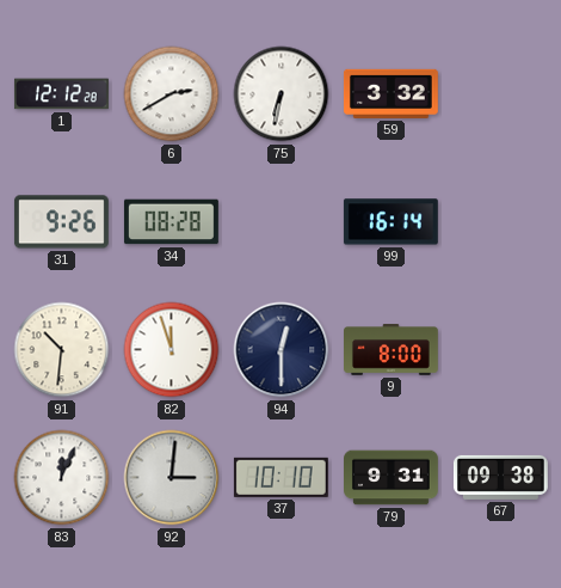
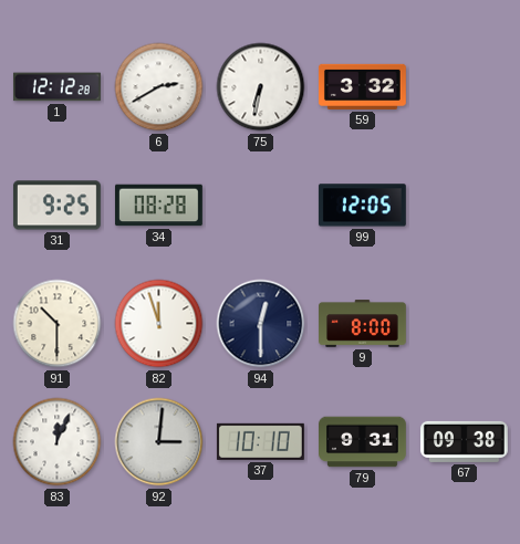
31: 9:26 -> 9:25 (56, 206)
99: 16:14 -> 12:05 (362, 206)
91: 10:31 -> 10:30 (58, 324)
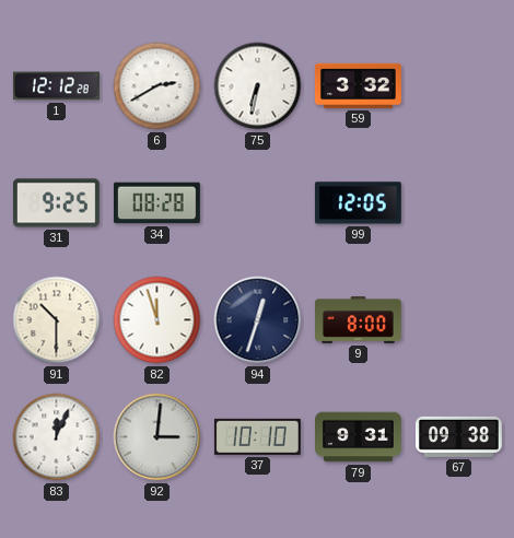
94: 12:30 -> 12:33 (258, 320)
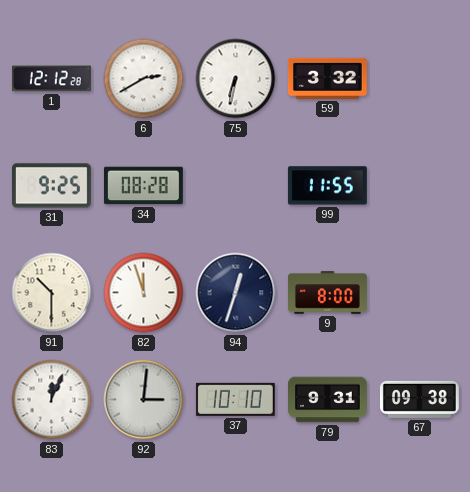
99: 12:05 -> 11:55 (327, 186)
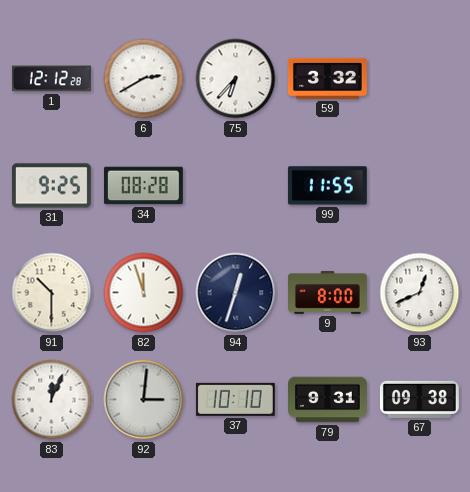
75: 6:32 -> 6:37 (236, 79)
93: none -> 12:41 (420, 293)
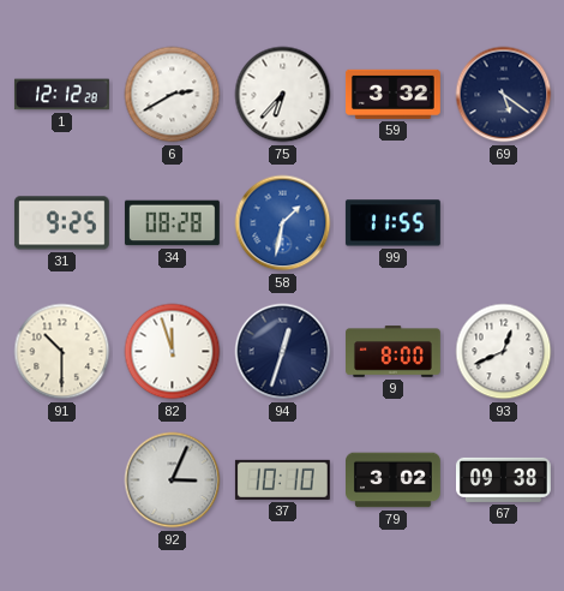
69: none -> 5:21 (504, 95)
58: none -> 1:32 (283, 223)
83: 12:04 -> none (52, 400)
92: 3:01 -> 3:04 (173, 480)
79: 9:31 -> 3:02 (394, 480)
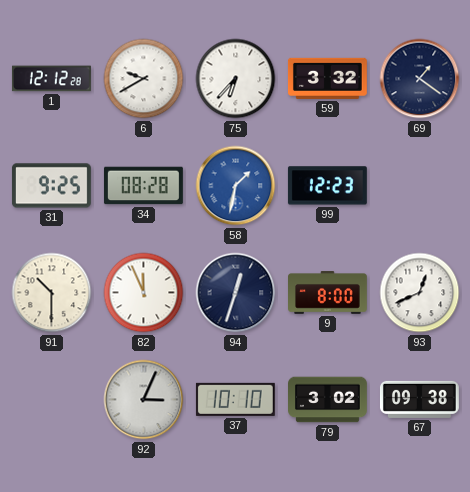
6: 2:40 -> 9:40 (144, 79)
69: 5:21 -> 1:21 (420, 79)
99: 11:55 -> 12:23 (327, 186)
82: 11:57 -> 11:56 (144, 293)
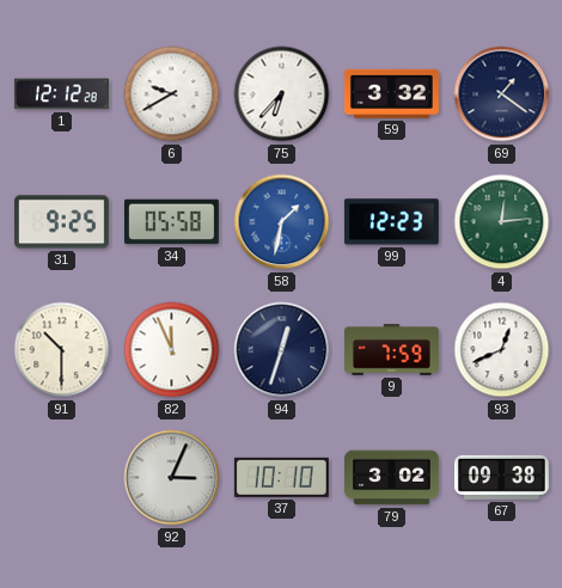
34: 08:28 -> 05:58 (172, 222)
4: none -> 12:14 (502, 222)
9: 8:00 -> 7:59 (392, 350)
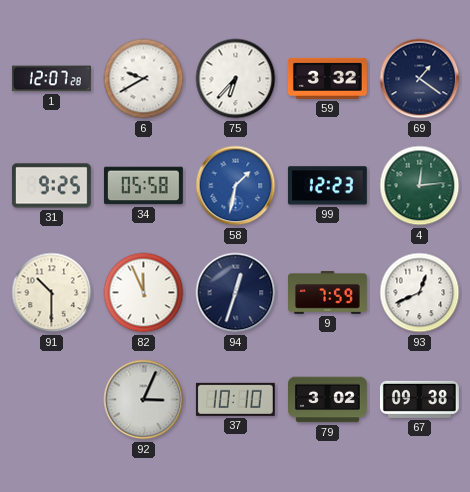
1: 12:12 -> 12:07 (51, 79)
